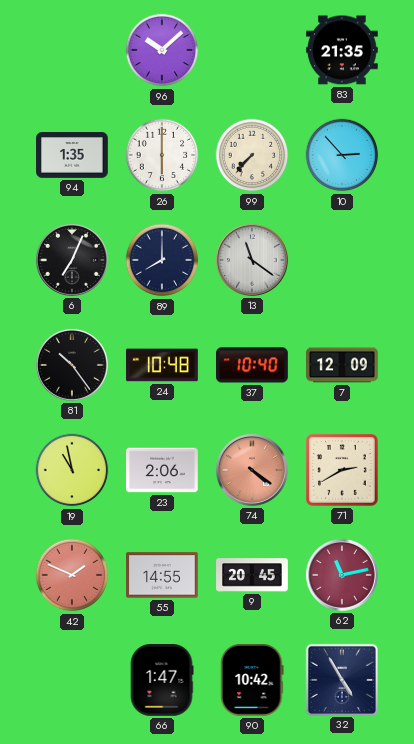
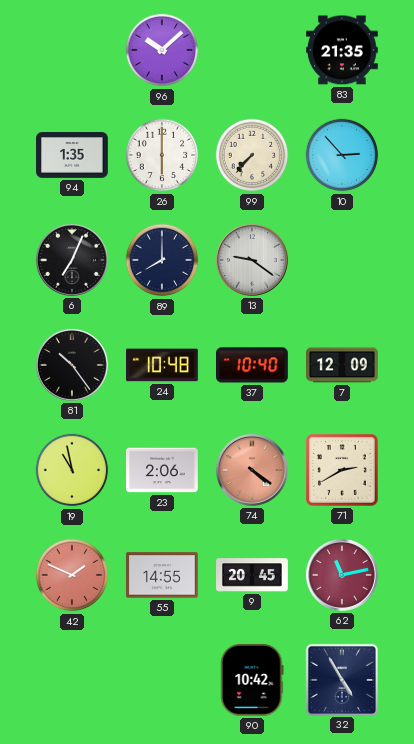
13: 11:21 -> 9:21 (252, 260)
66: 1:47 -> none (162, 681)
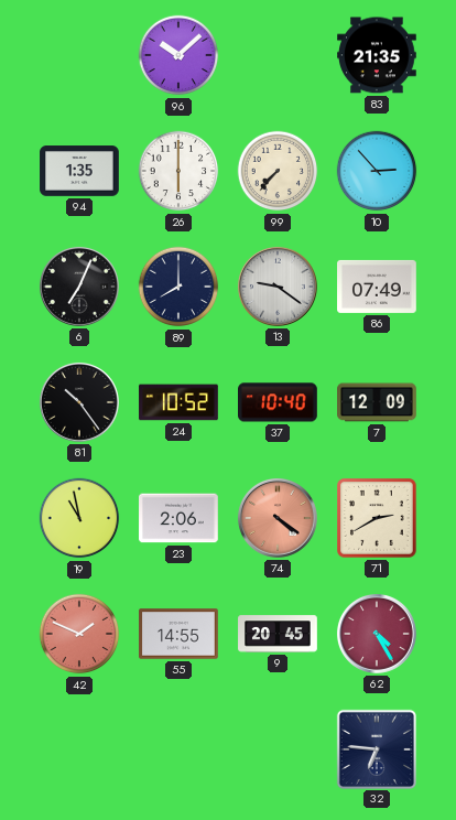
86: none -> 07:49 (377, 287)
24: 10:48 -> 10:52 (178, 402)
62: 11:13 -> 4:25 (377, 634)
90: 10:42 -> none (252, 681)
32: 4:55 -> 6:46 (376, 748)
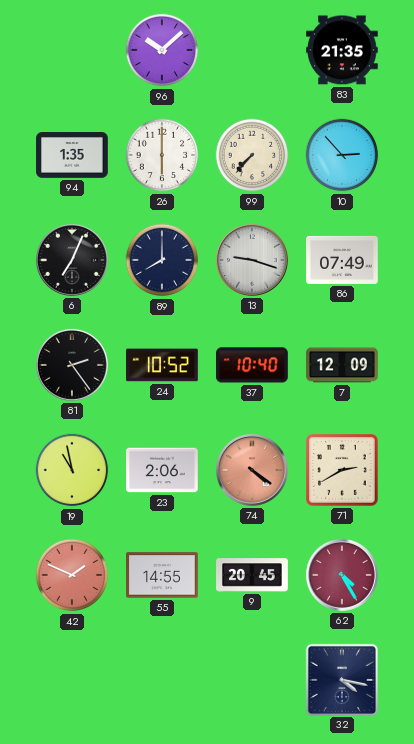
13: 9:21 -> 9:18 (252, 260)
81: 10:24 -> 2:24 (72, 365)
32: 6:46 -> 4:17 (341, 679)
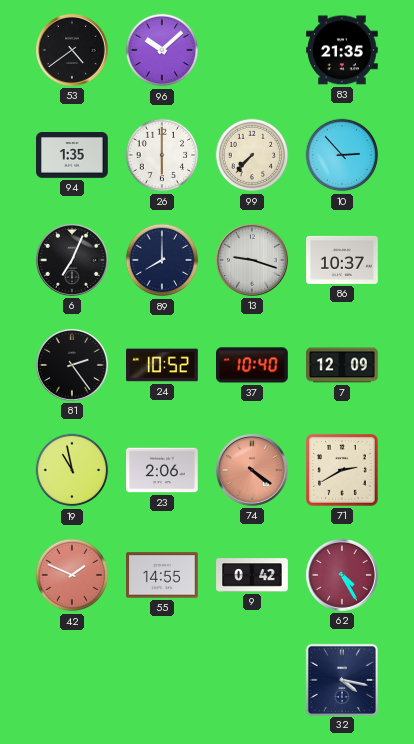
53: none -> 4:39 (72, 50)
86: 07:49 -> 10:37 (342, 260)
9: 20:45 -> 0:42 (252, 575)
